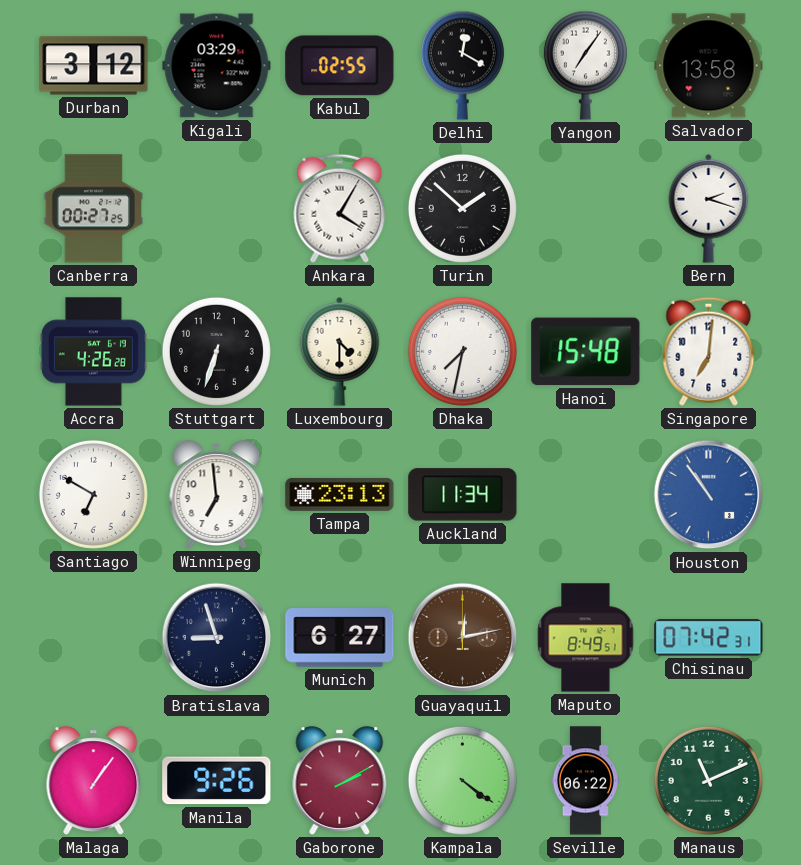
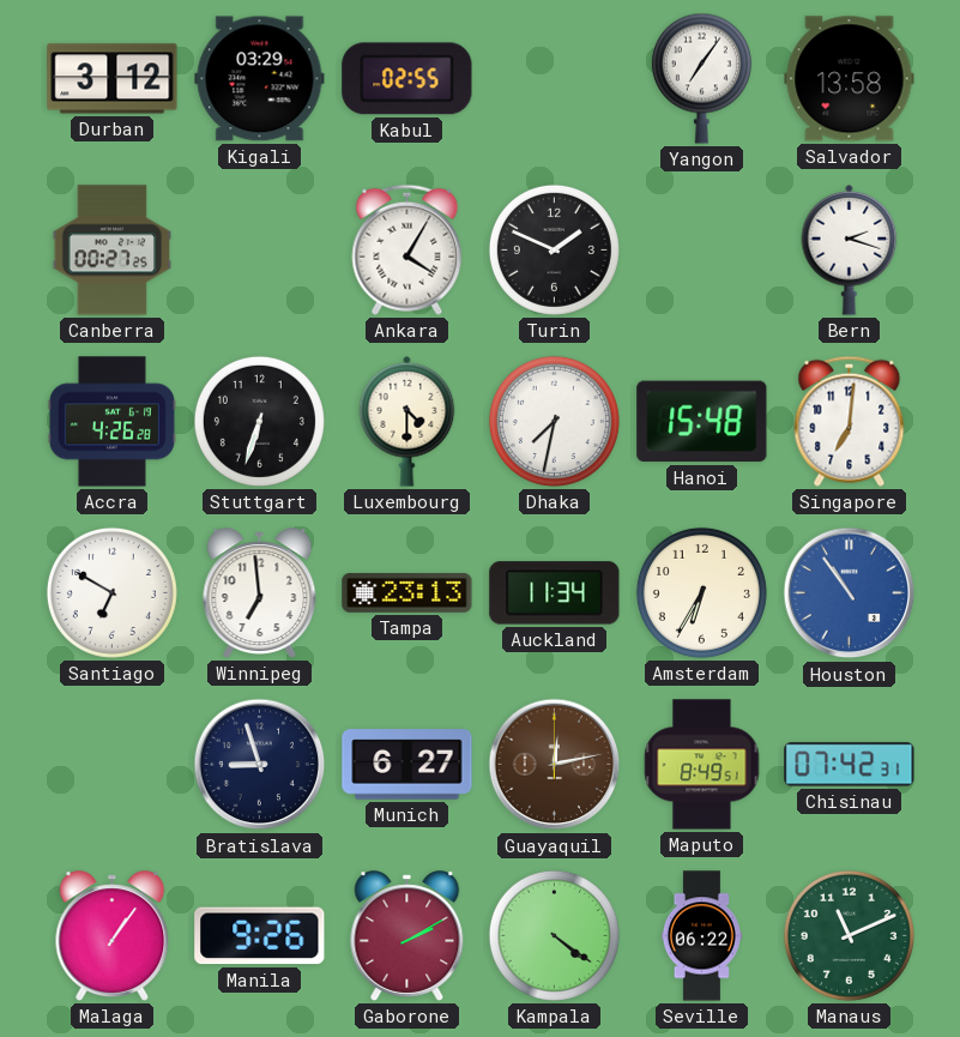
Delhi: 12:20 -> none (462, 65)
Turin: 1:52 -> 1:49 (554, 249)
Amsterdam: none -> 6:35 (701, 592)
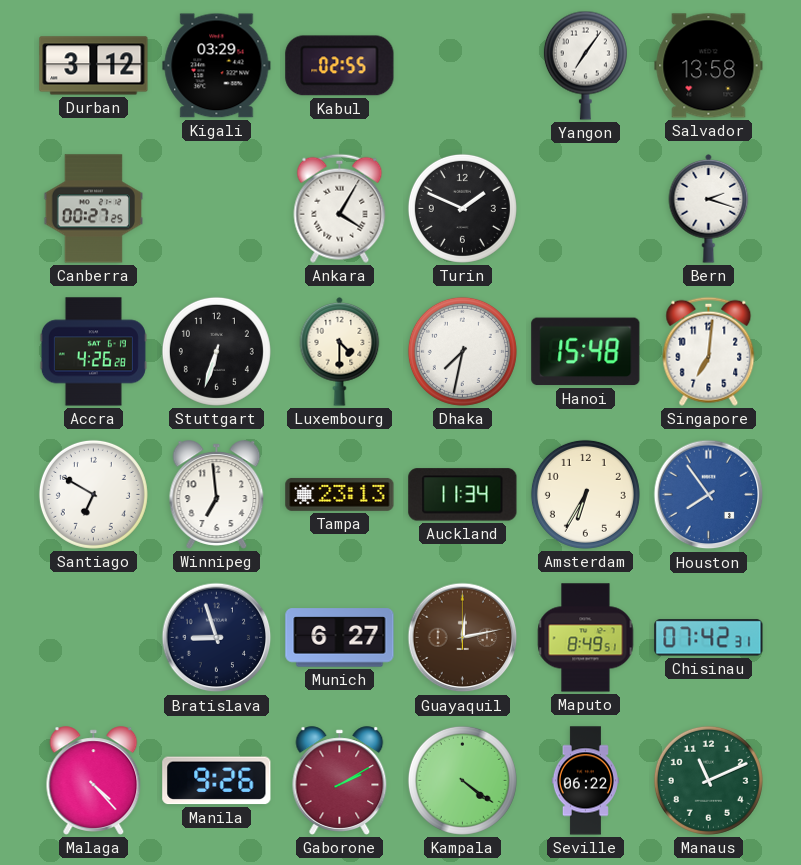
Houston: 10:54 -> 7:54 (709, 495)
Malaga: 1:06 -> 4:23 (94, 781)
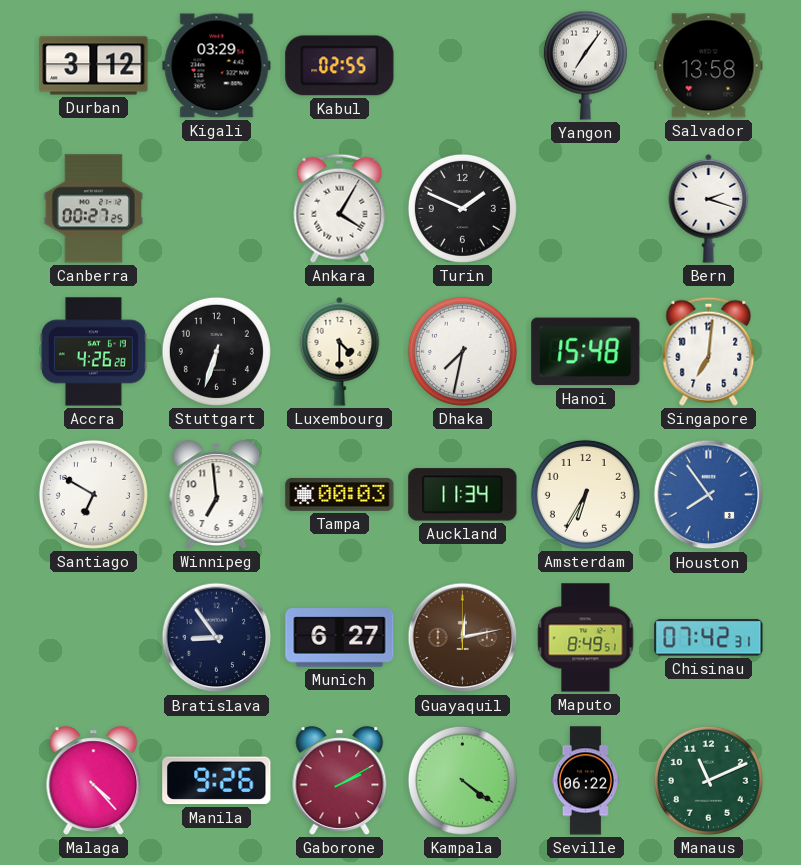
Tampa: 23:13 -> 00:03 (340, 494)
Bratislava: 8:57 -> 8:54 (217, 638)
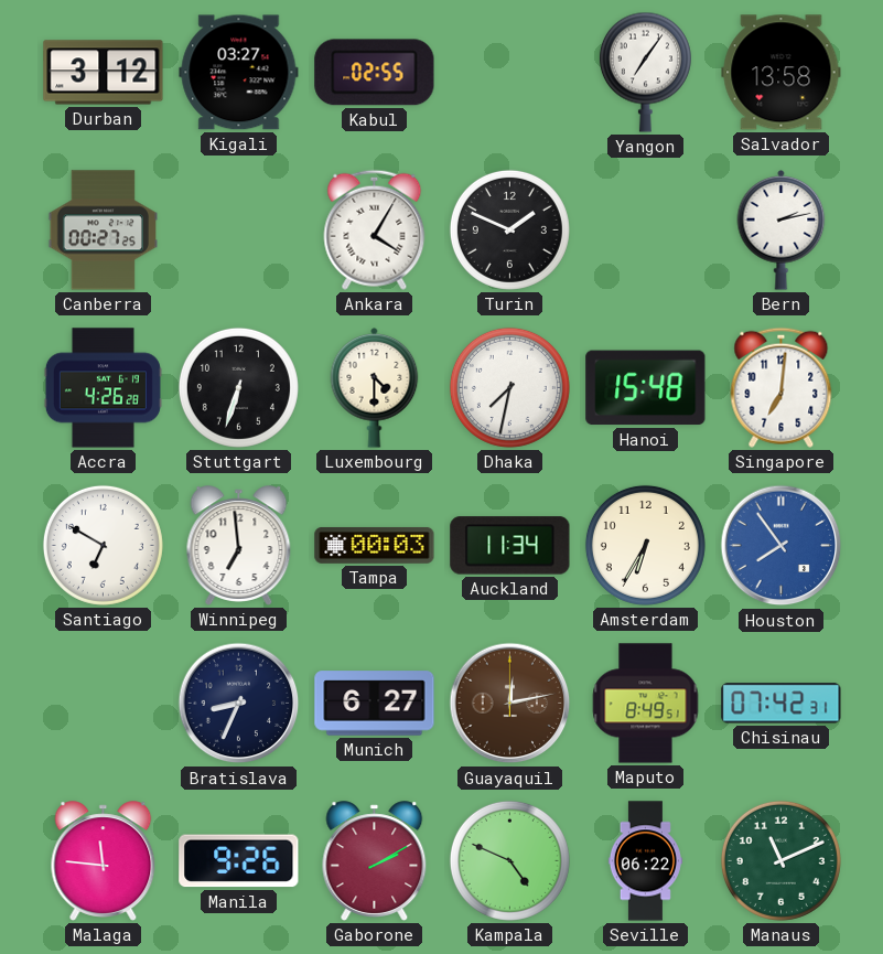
Kigali: 03:29 -> 03:27 (239, 73)
Bern: 2:18 -> 2:13 (782, 231)
Bratislava: 8:54 -> 8:34 (239, 704)
Malaga: 4:23 -> 11:46 (104, 861)
Kampala: 4:21 -> 4:49 (509, 860)
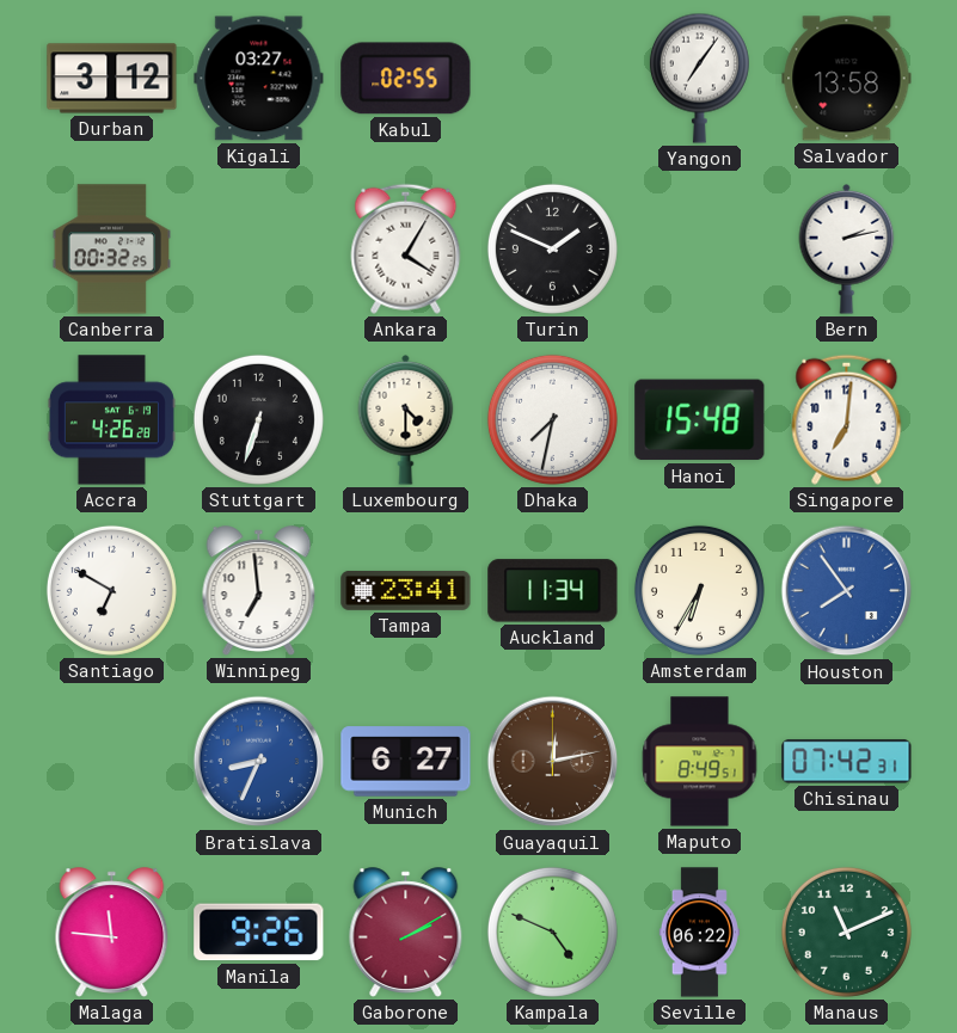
Canberra: 00:27 -> 00:32 (111, 250)
Tampa: 00:03 -> 23:41 (406, 590)
Bratislava dial: navy -> blue (259, 762)
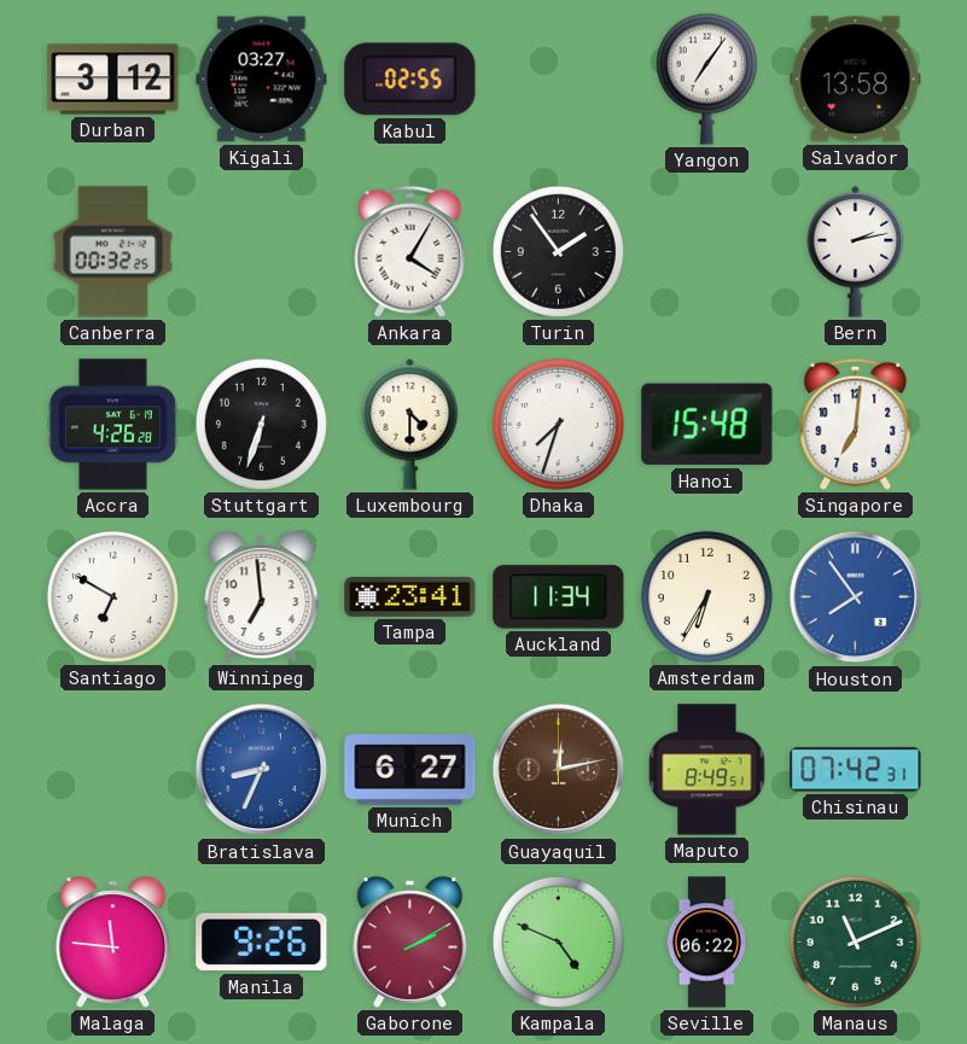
Turin: 1:49 -> 1:54 (558, 251)
Dhaka: 7:32 -> 7:33 (558, 424)
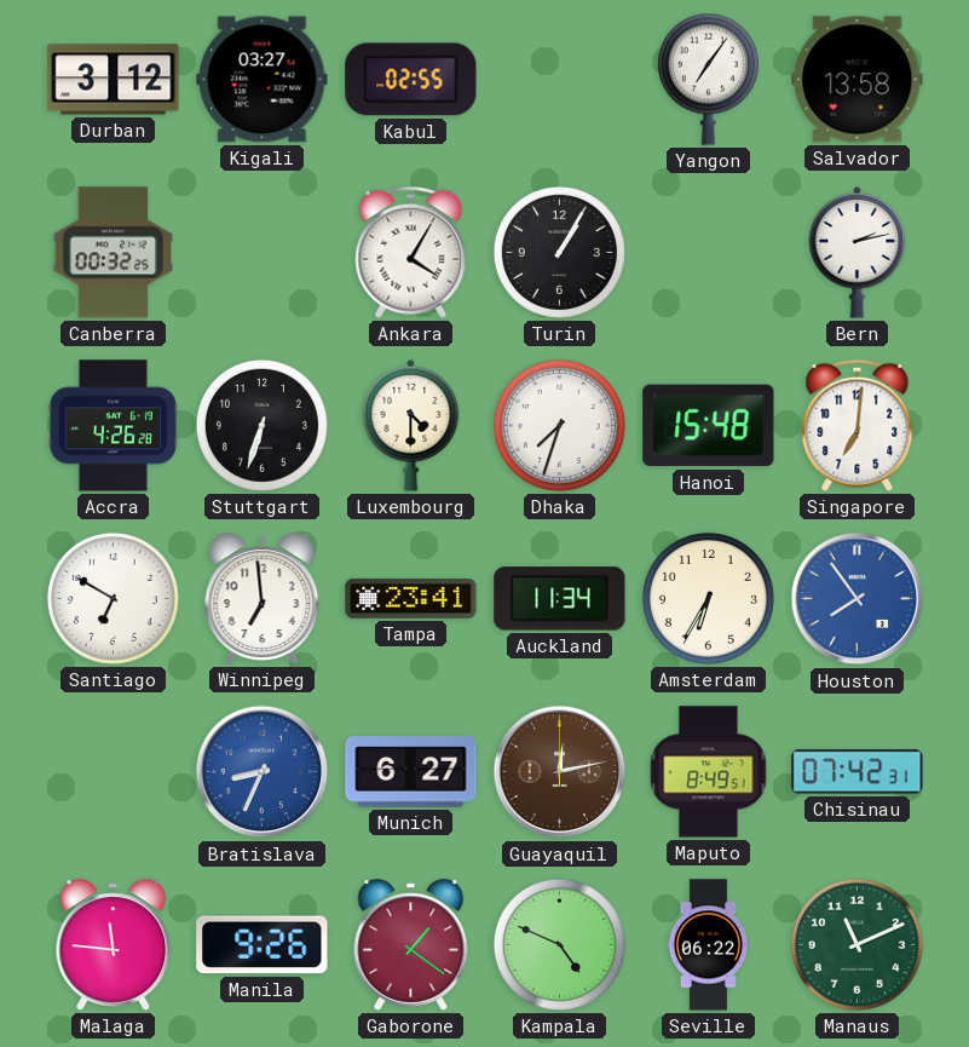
Turin: 1:54 -> 1:05 (559, 252)
Gaborone: 2:10 -> 1:21 (411, 945)
